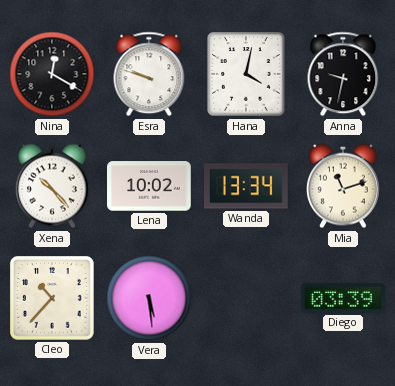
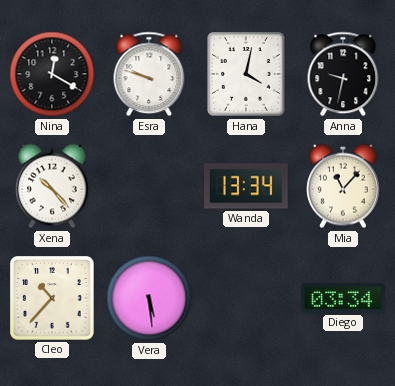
Lena: 10:02 -> none (150, 186)
Mia: 11:12 -> 11:07 (344, 186)
Diego: 03:39 -> 03:34 (343, 299)
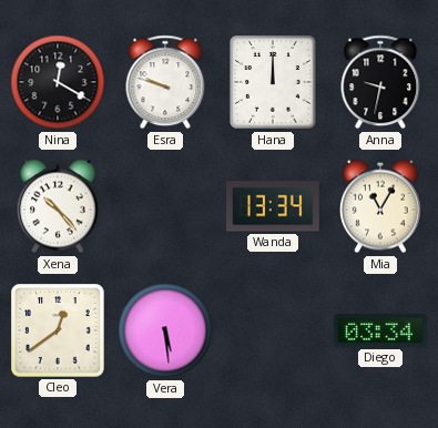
Hana: 4:02 -> 12:00 (273, 82)
Mia: 11:07 -> 11:05 (381, 206)
Cleo: 10:37 -> 12:39 (59, 332)
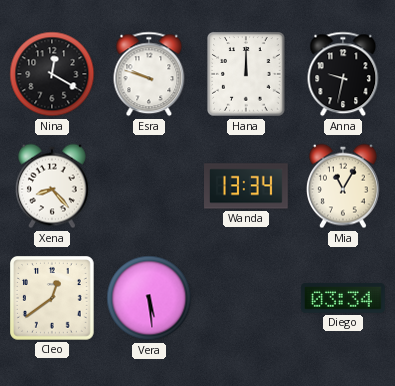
Xena: 10:23 -> 8:23 (53, 186)
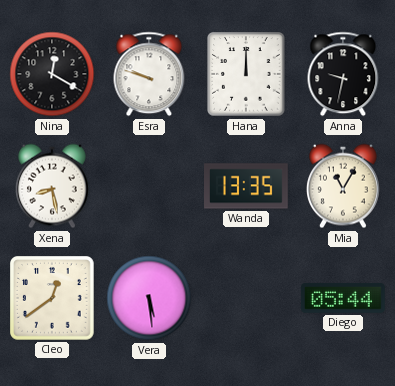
Xena: 8:23 -> 8:28 (53, 186)
Wanda: 13:34 -> 13:35 (247, 186)
Diego: 03:34 -> 05:44 (343, 299)
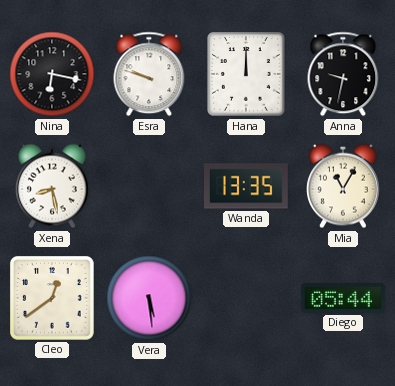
Nina: 12:20 -> 6:17 (52, 74)
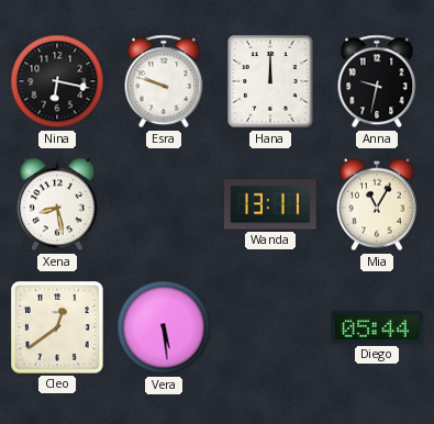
Wanda: 13:35 -> 13:11 (271, 204)
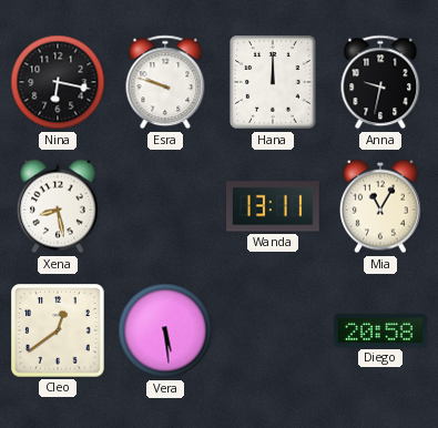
Diego: 05:44 -> 20:58 (380, 332)
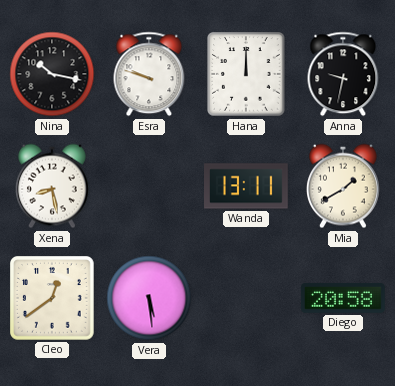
Nina: 6:17 -> 10:17 (52, 74)
Mia: 11:05 -> 1:40 (344, 186)
